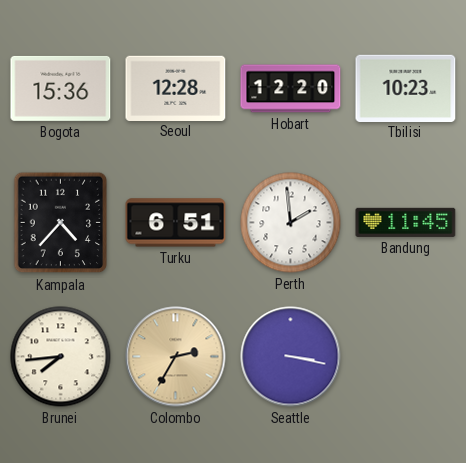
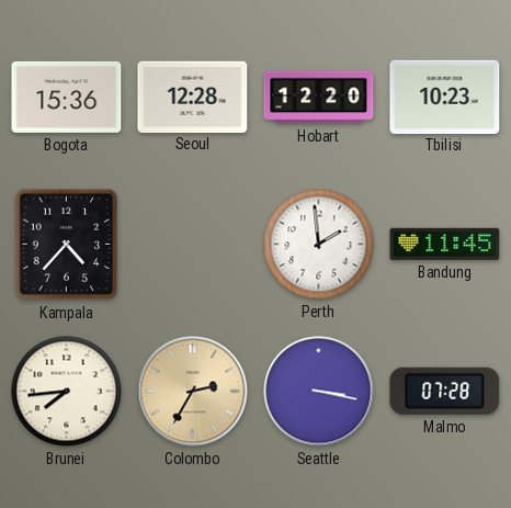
Turku: 6:51 -> none (176, 223)
Malmo: none -> 07:28 (445, 391)
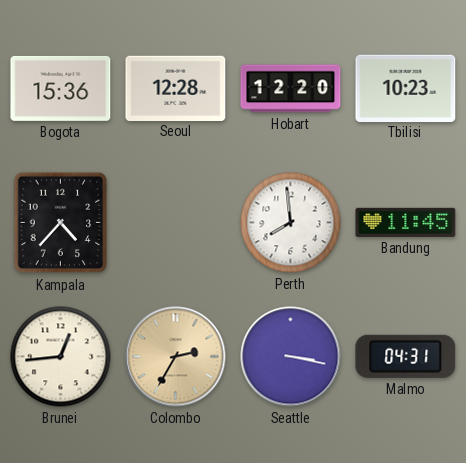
Perth: 1:59 -> 7:59 (291, 223)
Brunei: 7:44 -> 12:44 (61, 357)
Malmo: 07:28 -> 04:31 (406, 356)
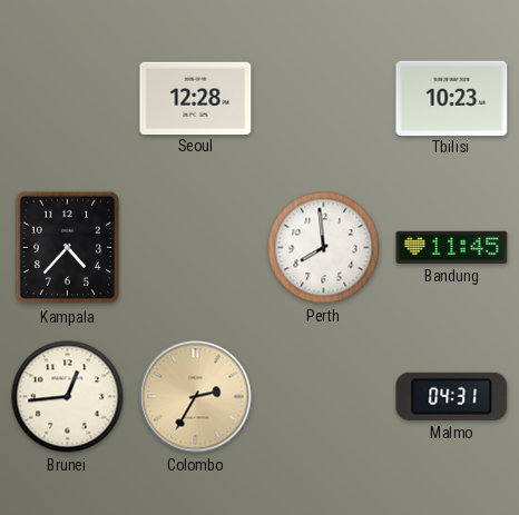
Bogota: 15:36 -> none (61, 88)
Hobart: 12:20 -> none (291, 89)
Seattle: 3:17 -> none (291, 357)
